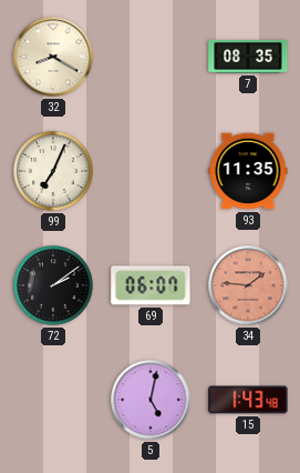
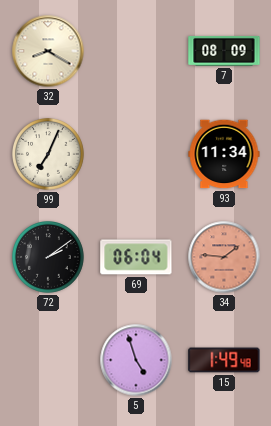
7: 08:35 -> 08:09 (224, 51)
93: 11:35 -> 11:34 (224, 154)
69: 06:07 -> 06:04 (136, 257)
5: 5:02 -> 4:57 (136, 360)
15: 1:43 -> 1:49 (224, 360)
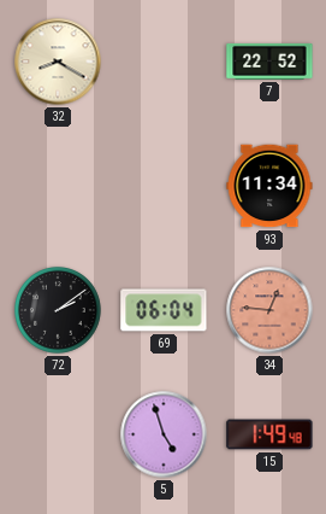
7: 08:09 -> 22:52 (269, 62)
99: 7:04 -> none (49, 155)
34: 1:46 -> 12:46 (269, 310)
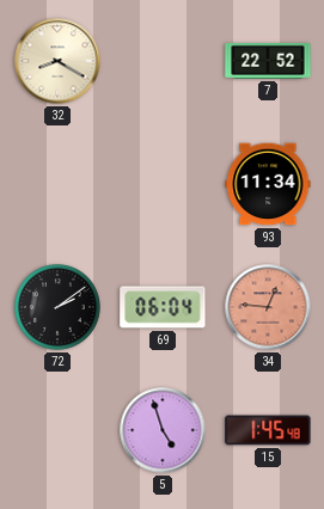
15: 1:49 -> 1:45 (268, 430)
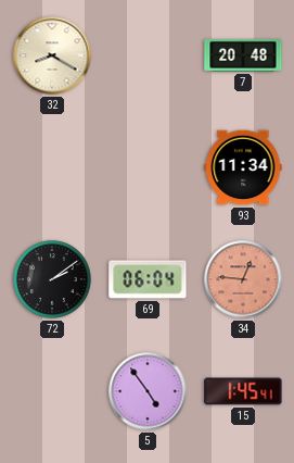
7: 22:52 -> 20:48 (243, 55)
5: 4:57 -> 4:54 (148, 391)
15: 1:45:48 -> 1:45:41 (243, 391)
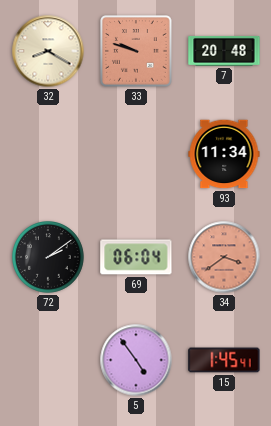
33: none -> 9:48 (137, 52)
34: 12:46 -> 3:39 (224, 257)
